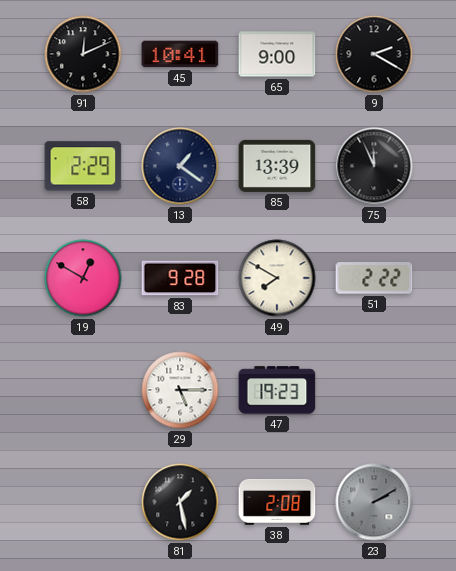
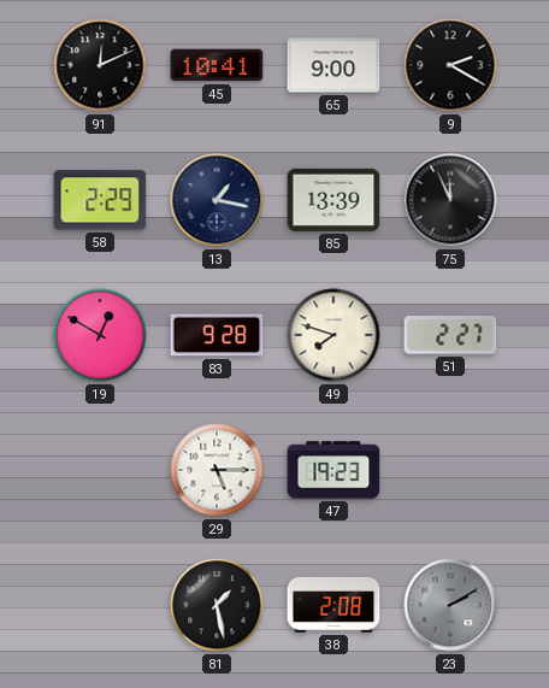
13: 1:21 -> 1:17 (217, 200)
49: 7:50 -> 7:48 (333, 335)
51: 2:22 -> 2:27 (450, 335)
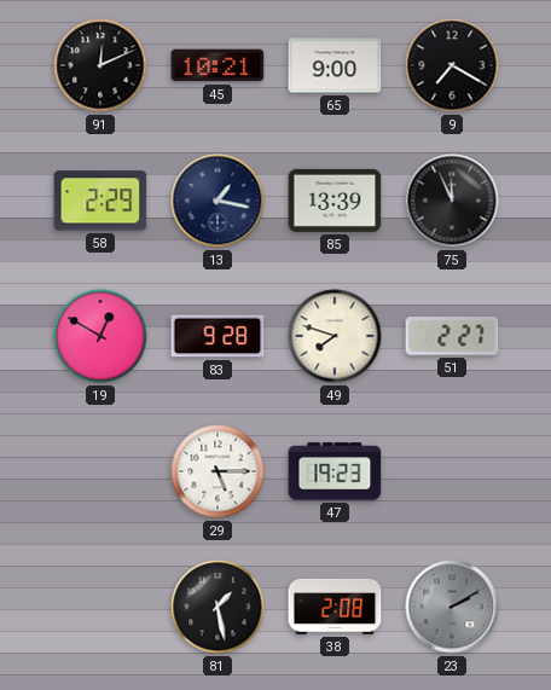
45: 10:41 -> 10:21 (217, 65)
9: 2:20 -> 7:20 (452, 65)
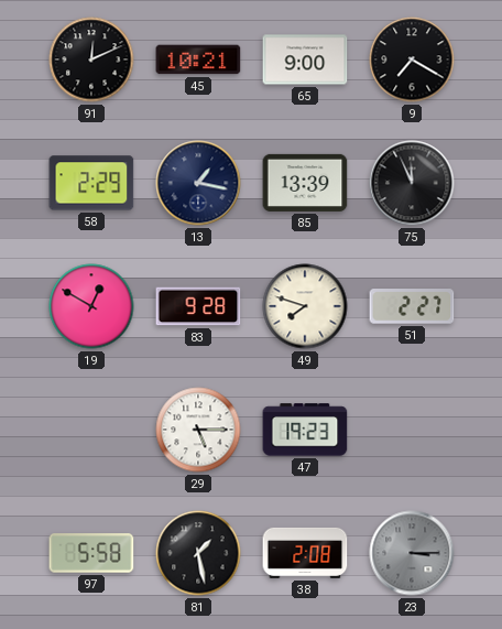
97: none -> 5:58 (91, 553)
23: 2:10 -> 3:15 (412, 553)
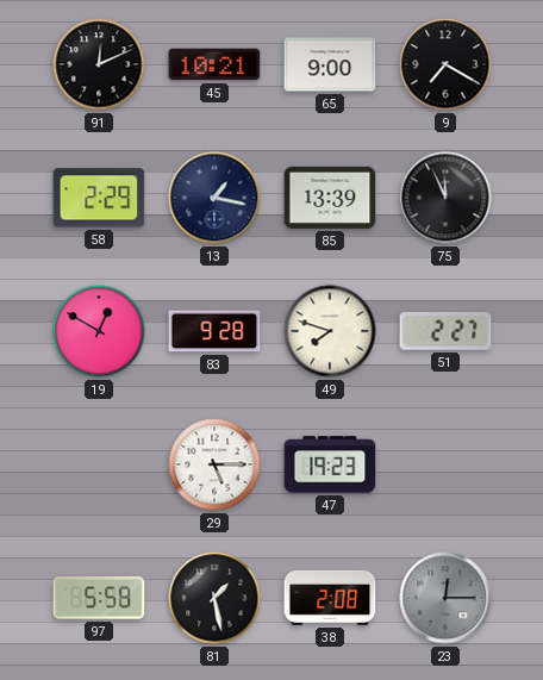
23: 3:15 -> 12:15 (445, 598)
